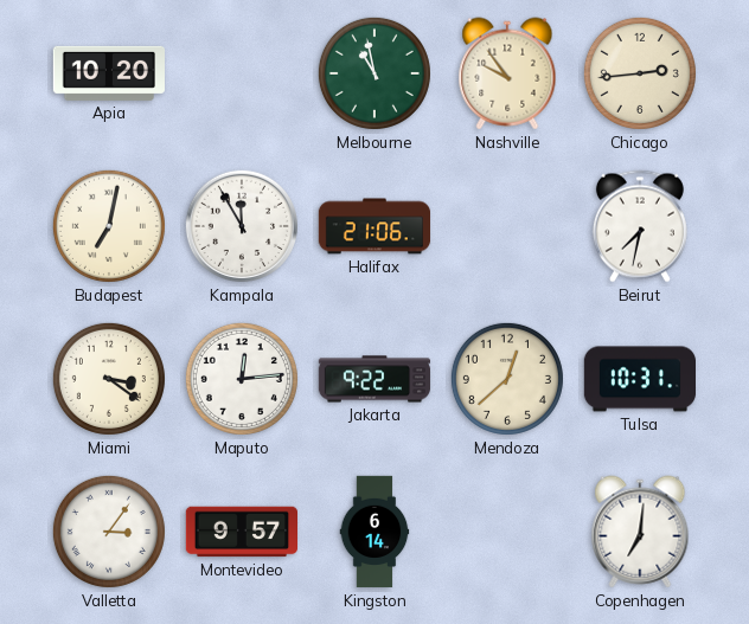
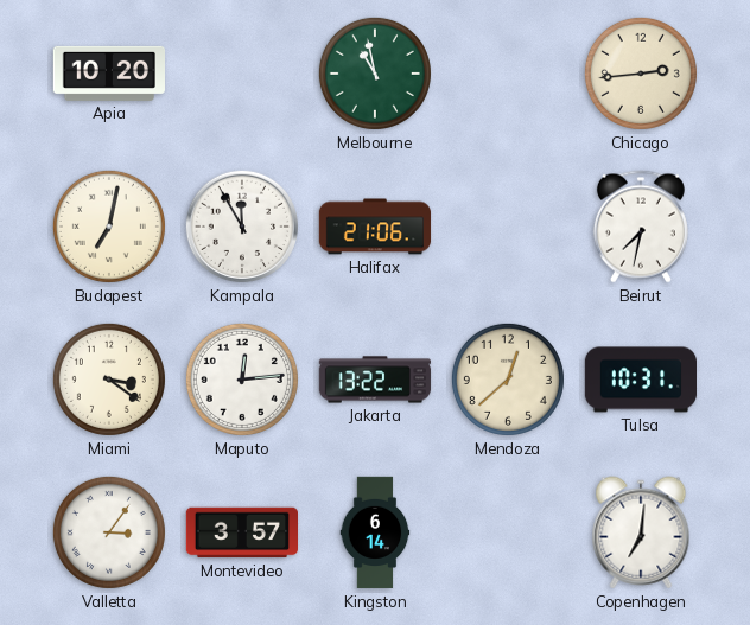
Nashville: 9:54 -> none (507, 73)
Jakarta: 9:22 -> 13:22 (375, 380)
Montevideo: 9:57 -> 3:57 (241, 532)
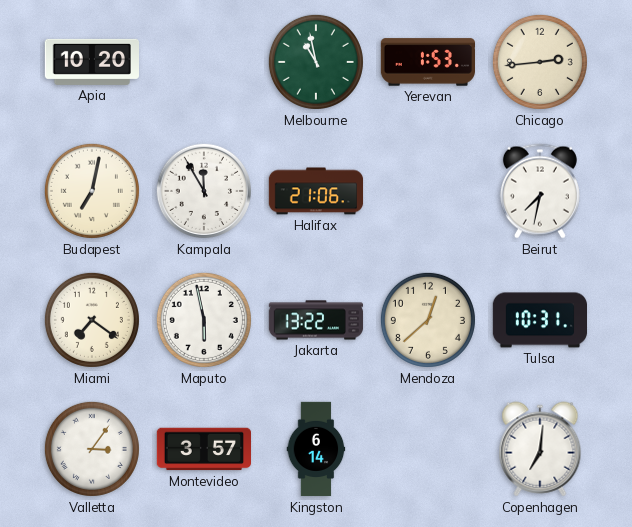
Yerevan: none -> 1:53 (427, 62)
Miami: 3:21 -> 7:21 (92, 320)
Maputo: 12:14 -> 5:58 (204, 320)
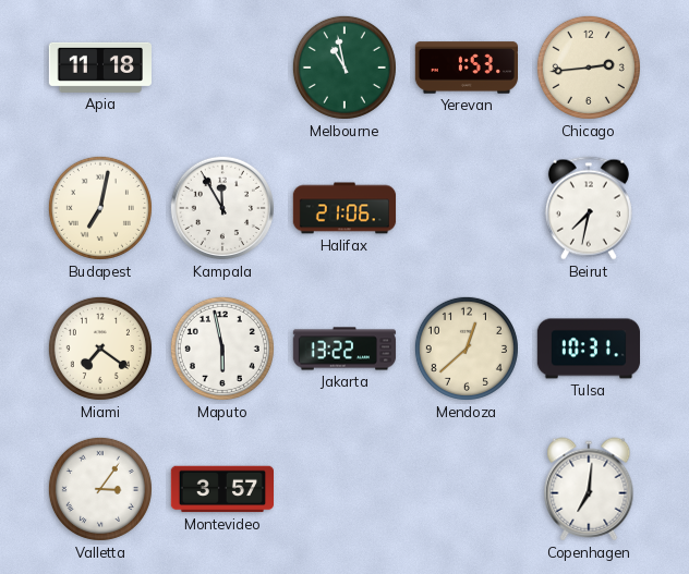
Apia: 10:20 -> 11:18 (99, 68)
Kingston: 6:14 -> none (316, 449)
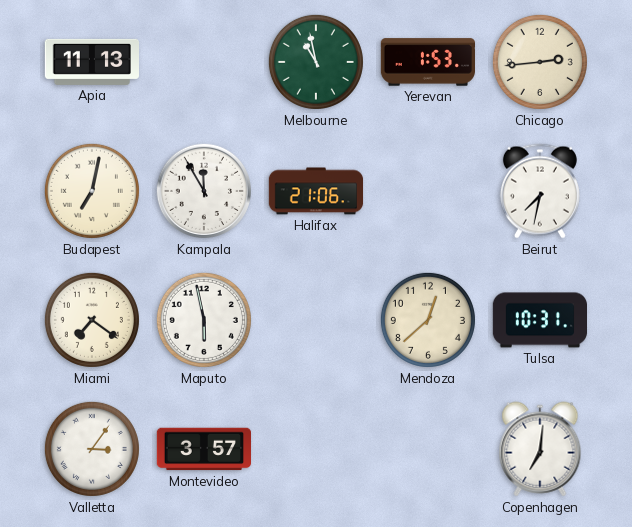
Apia: 11:18 -> 11:13 (91, 62)
Jakarta: 13:22 -> none (344, 349)
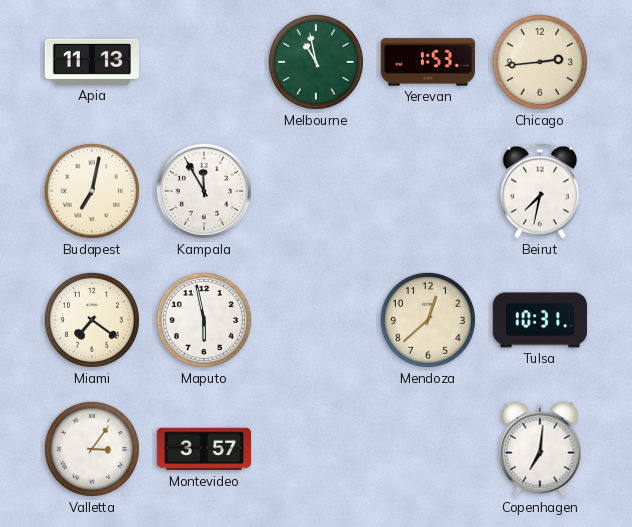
Halifax: 21:06 -> none (316, 191)
